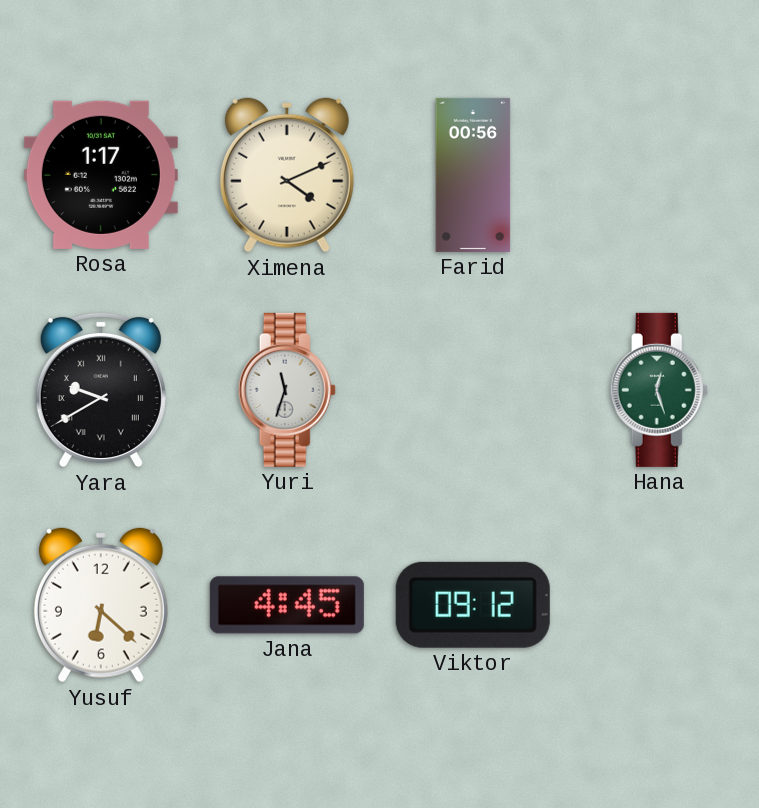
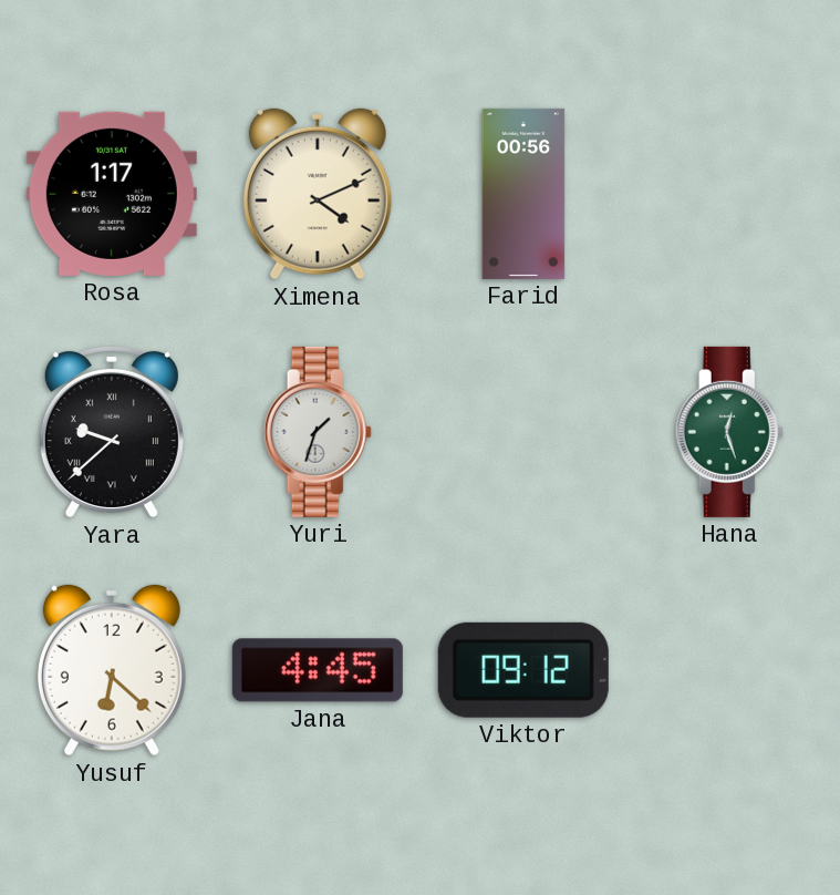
Yara: 9:40 -> 9:38 (112, 432)
Yuri: 11:33 -> 1:33 (318, 432)
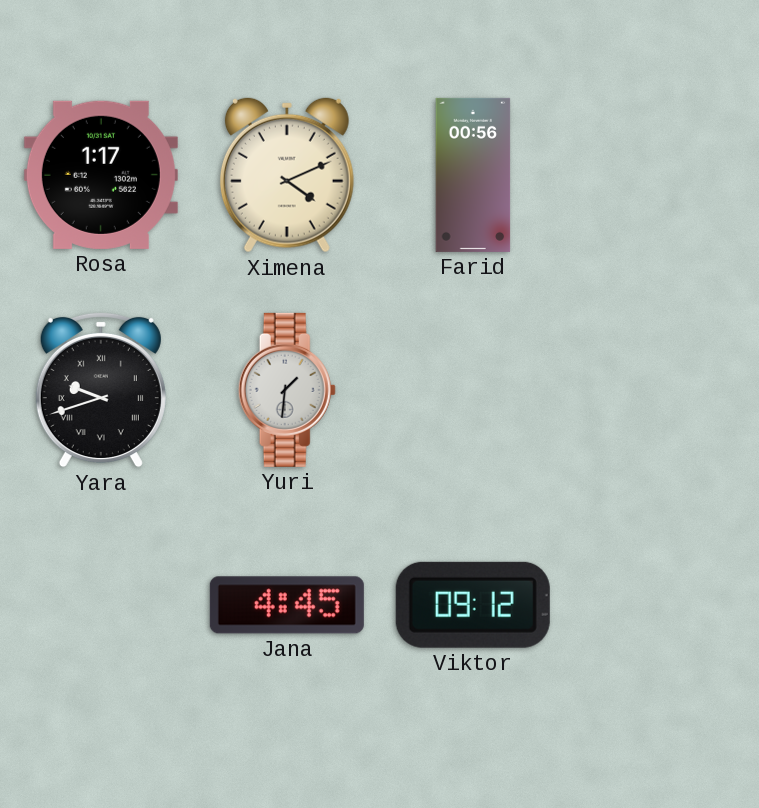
Yara: 9:38 -> 9:42 (101, 390)
Yuri: 1:33 -> 1:31 (287, 390)
Hana: 12:27 -> none (729, 432)
Yusuf: 6:22 -> none (112, 670)
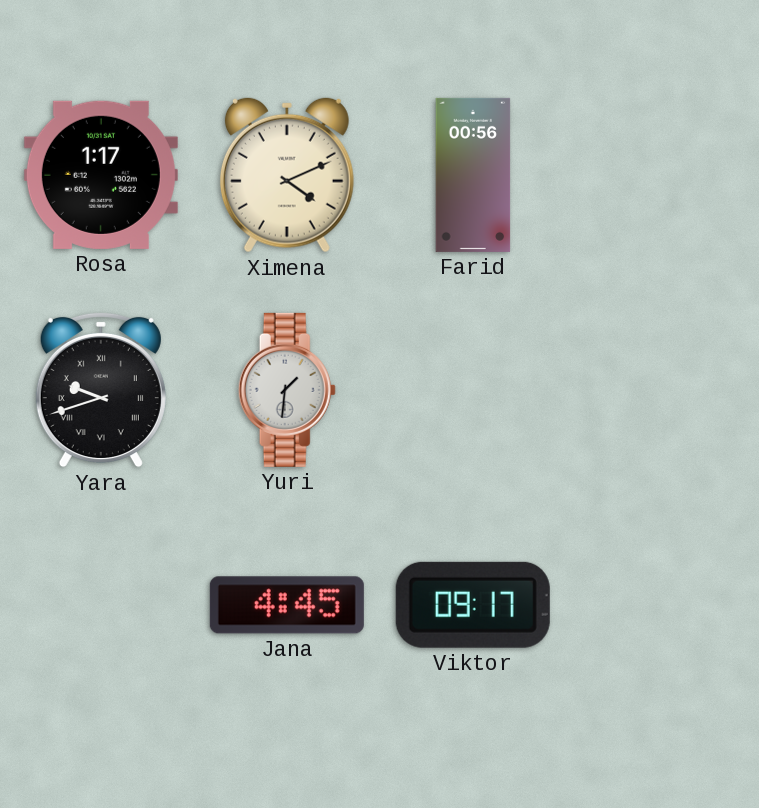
Viktor: 09:12 -> 09:17 (473, 605)
